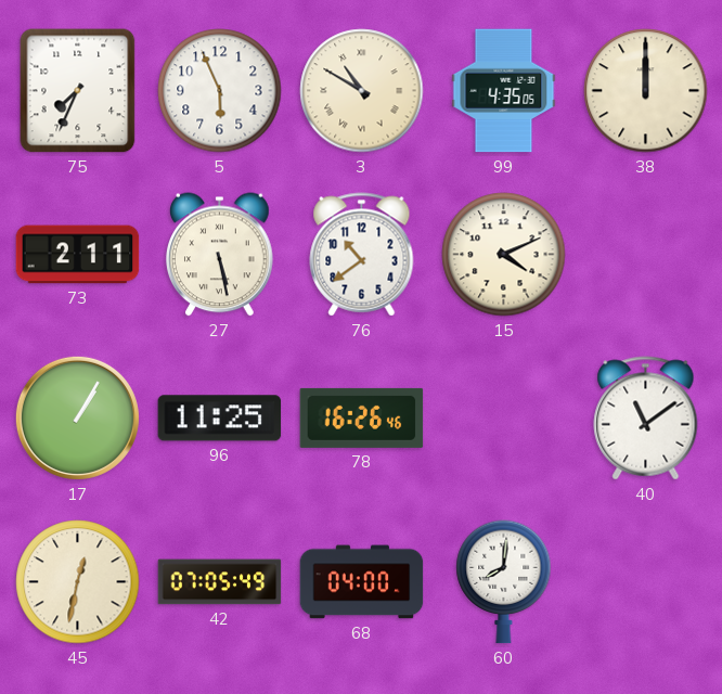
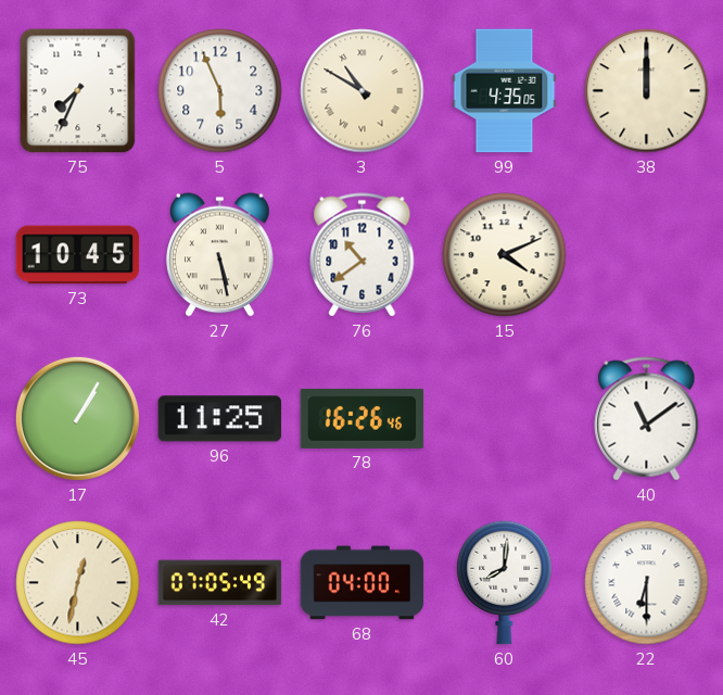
73: 2:11 -> 10:45 (78, 255)
22: none -> 6:30 (647, 583)
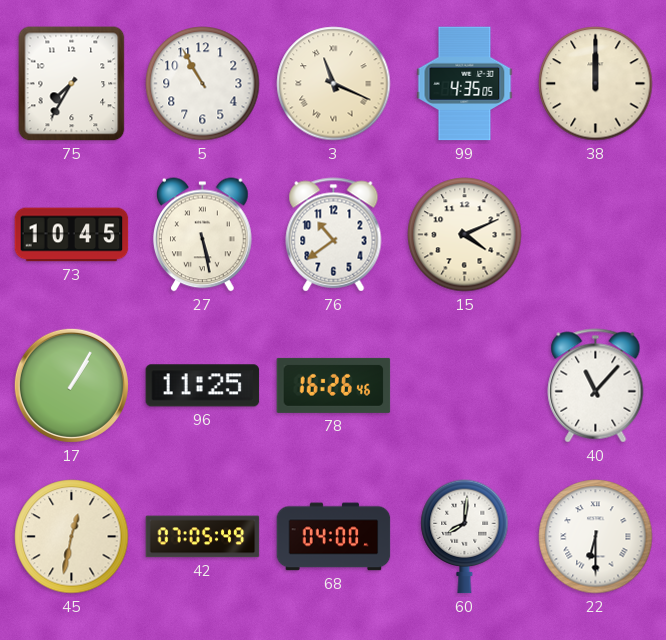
75: 7:34 -> 7:35 (72, 84)
5: 5:56 -> 10:55 (203, 84)
3: 10:50 -> 11:19 (334, 84)
40: 11:09 -> 11:07 (596, 386)
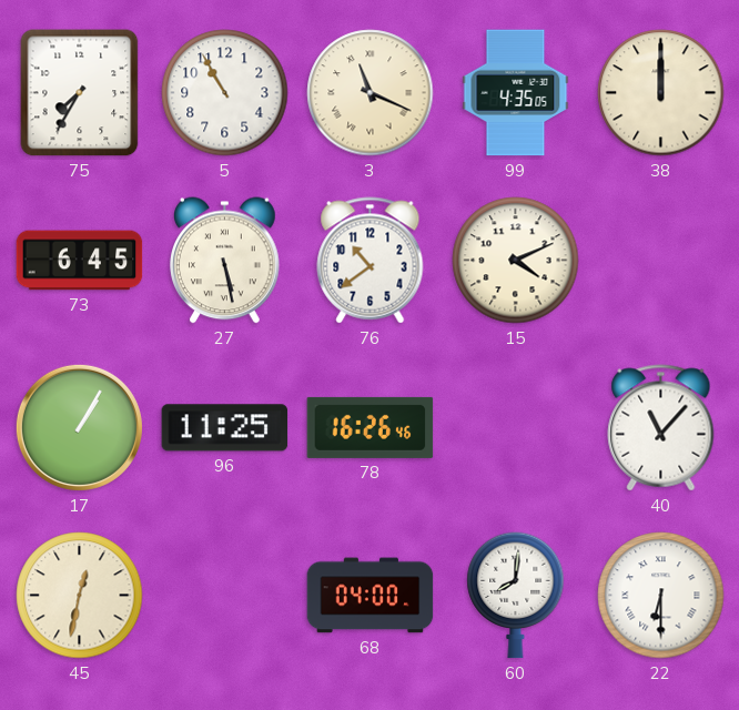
73: 10:45 -> 6:45 (80, 261)
42: 07:05 -> none (203, 537)
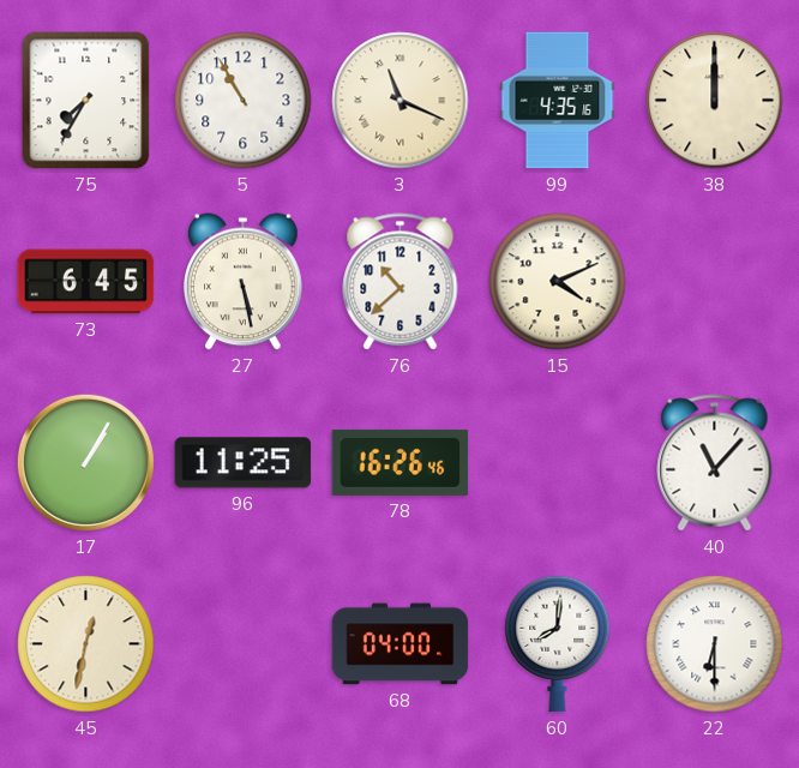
99: 4:35:05 -> 4:35:16 (558, 101)
76: 10:39 -> 10:38 (401, 282)
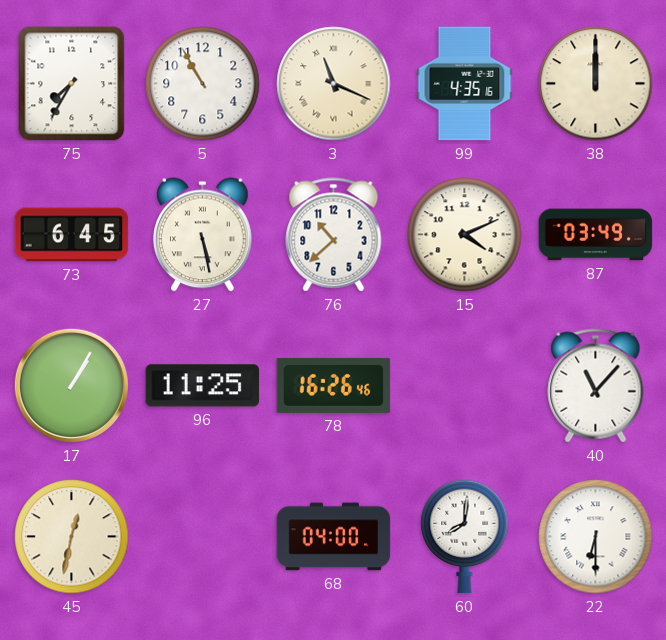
87: none -> 03:49 (596, 235)
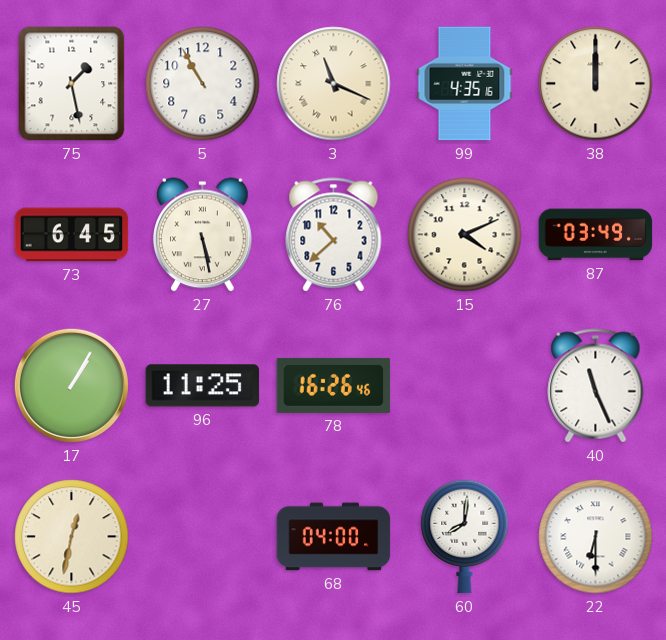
75: 7:35 -> 1:28 (72, 84)
40: 11:07 -> 11:26 (596, 386)
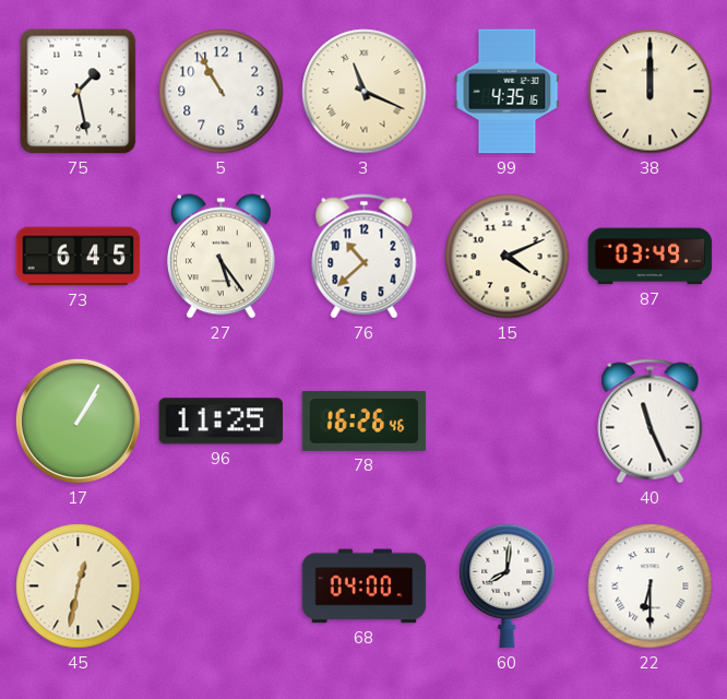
27: 5:28 -> 5:24 (222, 257)
